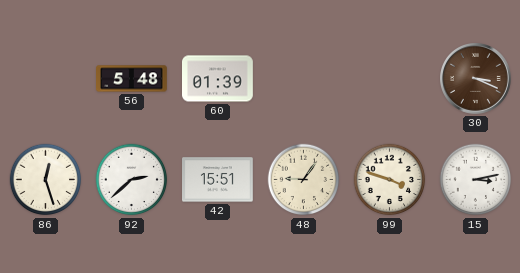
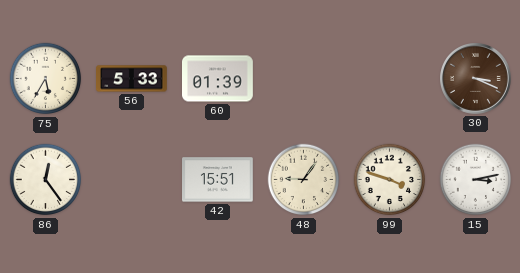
75: none -> 5:35 (46, 79)
56: 5:48 -> 5:33 (132, 79)
86: 12:27 -> 12:24 (46, 180)
92: 2:38 -> none (132, 180)
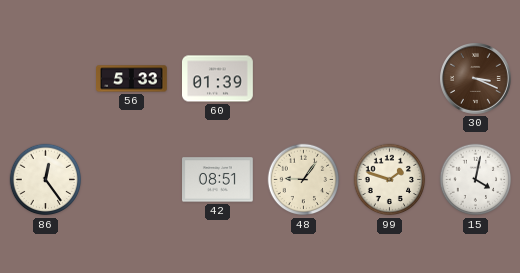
75: 5:35 -> none (46, 79)
42: 15:51 -> 08:51 (218, 180)
99: 3:48 -> 1:48 (390, 180)
15: 3:13 -> 4:02 (476, 180)
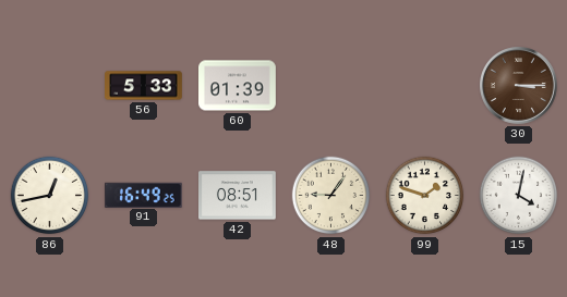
30: 3:19 -> 3:15 (519, 86)
86: 12:24 -> 12:43 (50, 196)
91: none -> 16:49 (143, 195)
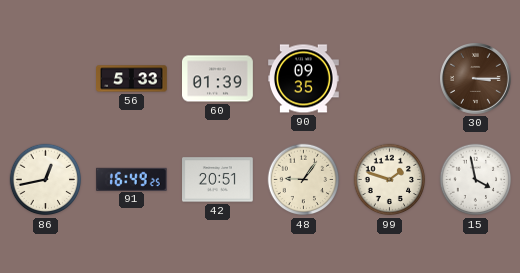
90: none -> 09:35 (304, 79)
42: 08:51 -> 20:51 (218, 180)
15: 4:02 -> 3:58 (476, 180)
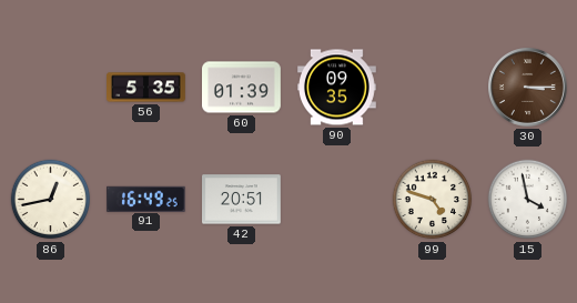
56: 5:33 -> 5:35 (146, 88)
48: 9:06 -> none (304, 180)
99: 1:48 -> 4:48 (433, 200)
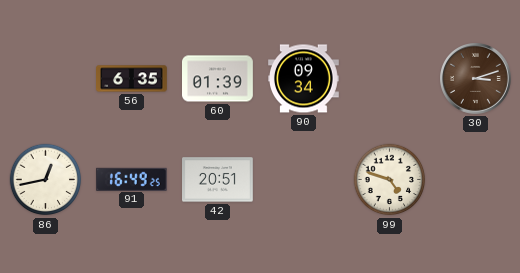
56: 5:35 -> 6:35 (132, 79)
90: 09:35 -> 09:34 (304, 79)
30: 3:15 -> 3:12 (476, 79)
15: 3:58 -> none (528, 200)
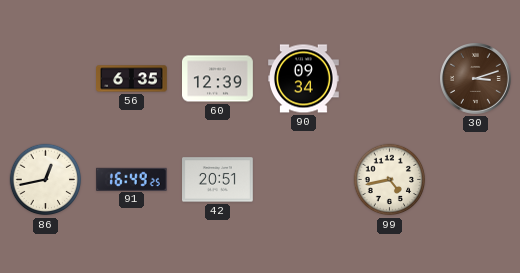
60: 01:39 -> 12:39 (218, 79)
99: 4:48 -> 4:43 (390, 180)
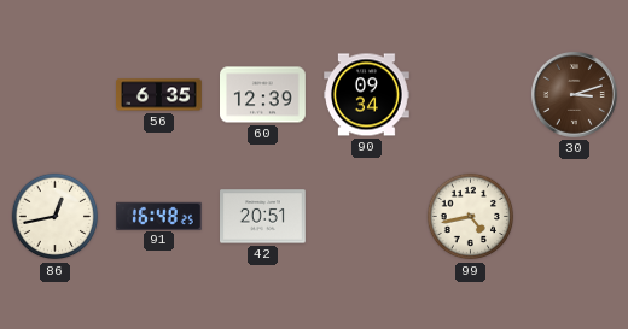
91: 16:49 -> 16:48 (158, 216)
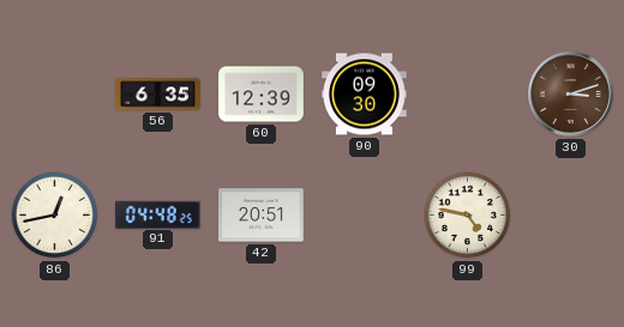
90: 09:34 -> 09:30 (365, 95)
91: 16:48 -> 04:48 (157, 214)
99: 4:43 -> 4:47 (468, 216)
